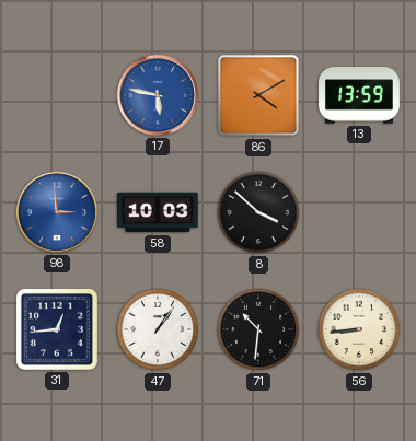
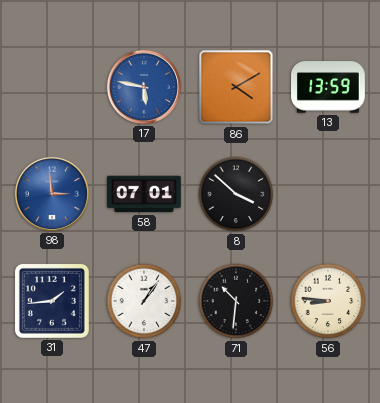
58: 10:03 -> 07:01 (145, 194)
31: 12:44 -> 1:44 (52, 301)
56: 8:44 -> 8:46 (328, 301)
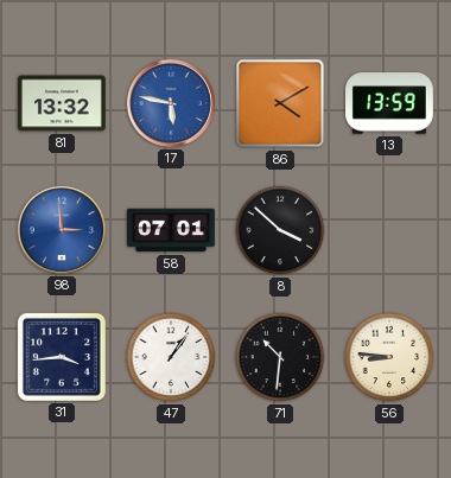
81: none -> 13:32 (62, 103)
31: 1:44 -> 3:44 (62, 357)
